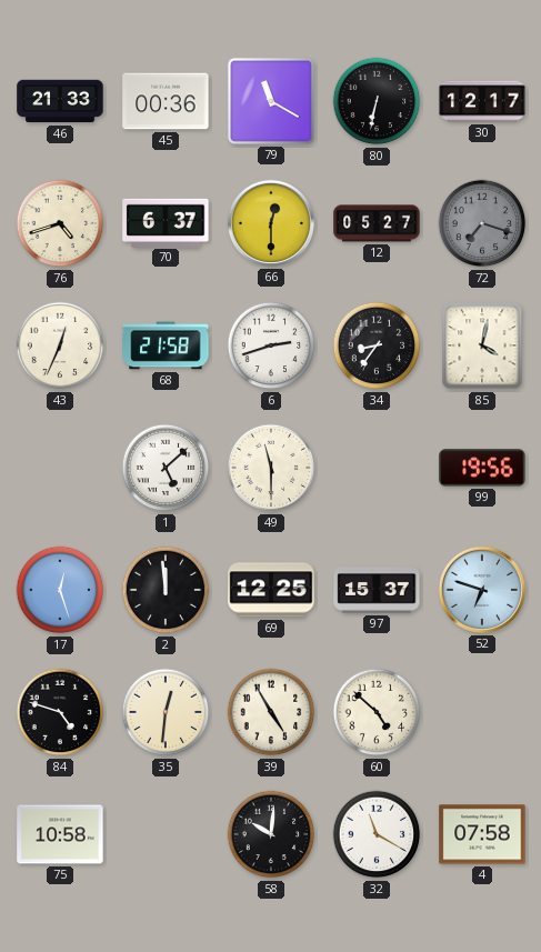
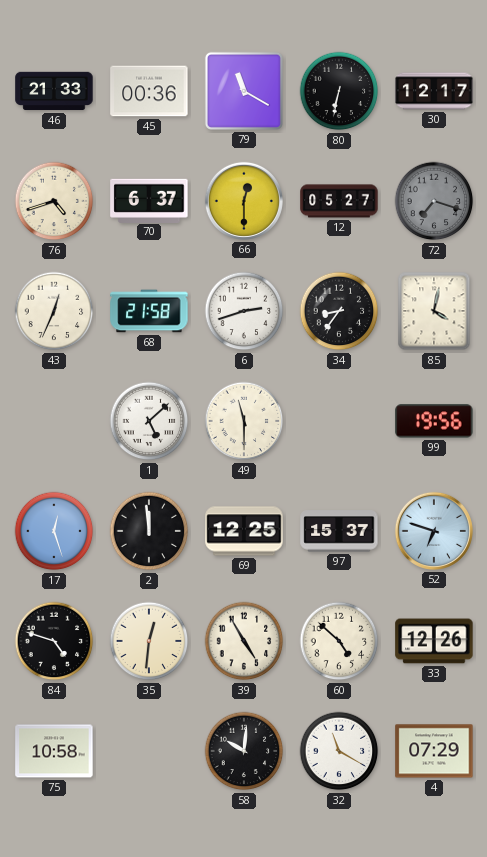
33: none -> 12:26 (434, 641)
4: 07:58 -> 07:29 (434, 751)
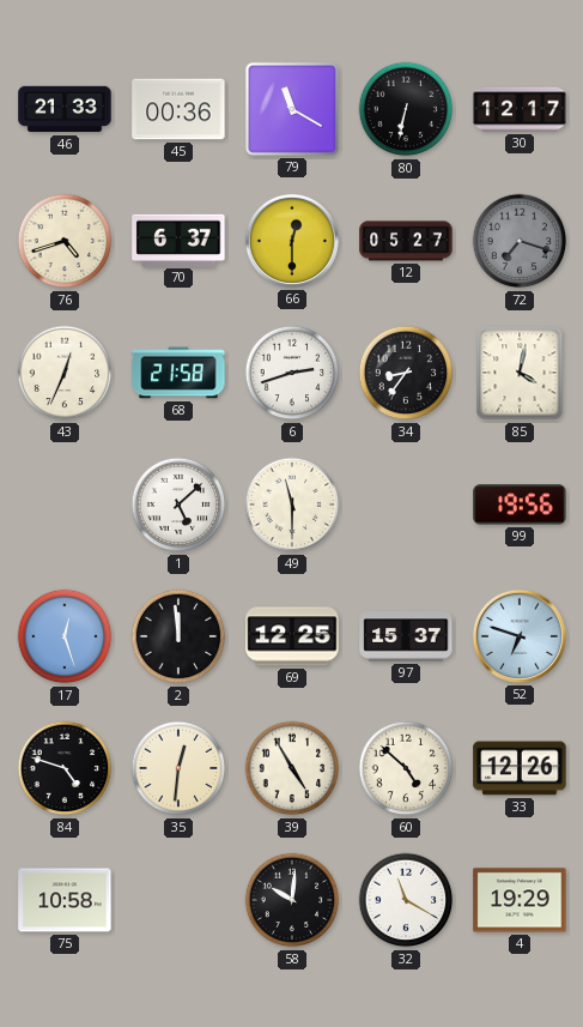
4: 07:29 -> 19:29 (520, 900)
